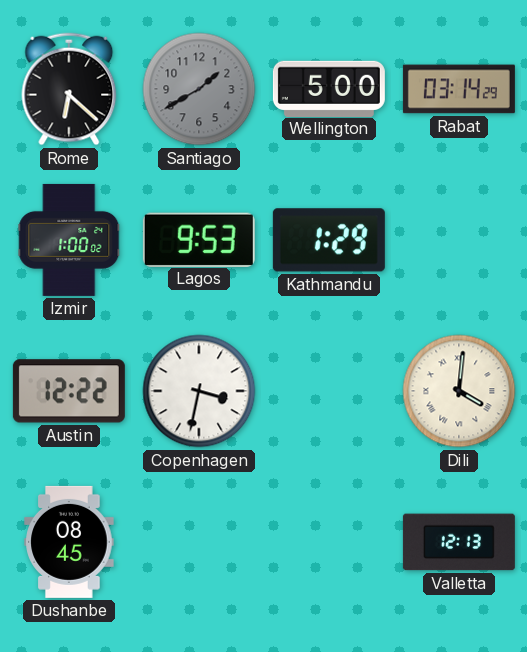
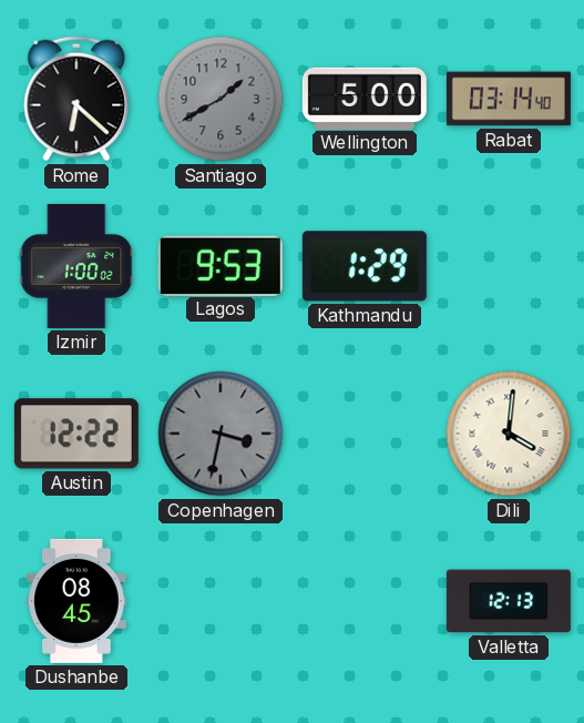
Rabat: 03:14:29 -> 03:14:40 (509, 99)
Copenhagen dial: white -> grey (221, 434)
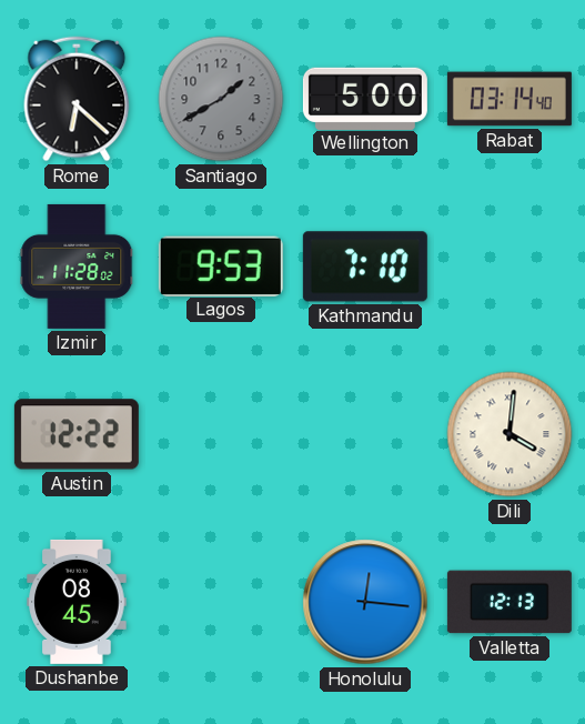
Izmir: 1:00 -> 11:28 (77, 267)
Kathmandu: 1:29 -> 7:10 (365, 267)
Copenhagen: 3:32 -> none (221, 434)
Honolulu: none -> 12:16 (365, 602)
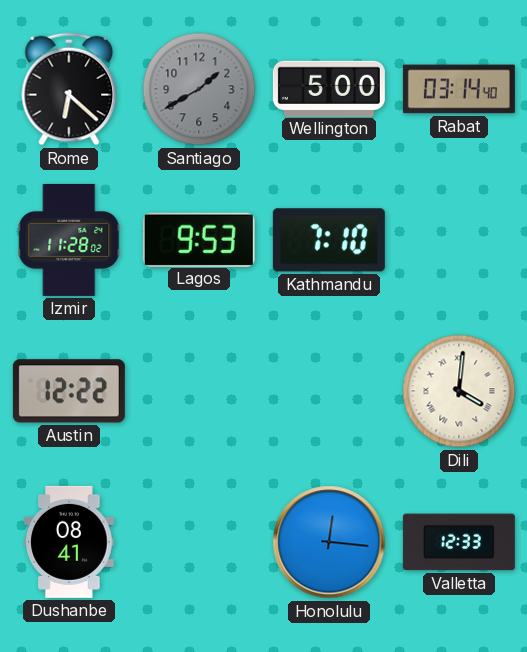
Dushanbe: 08:45 -> 08:41 (69, 542)
Valletta: 12:13 -> 12:33 (459, 542)
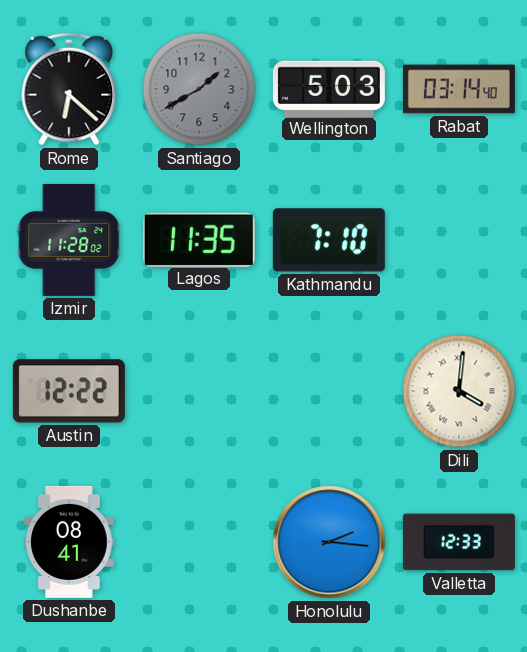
Wellington: 5:00 -> 5:03 (329, 88)
Lagos: 9:53 -> 11:35 (199, 239)
Honolulu: 12:16 -> 2:16 (329, 542)
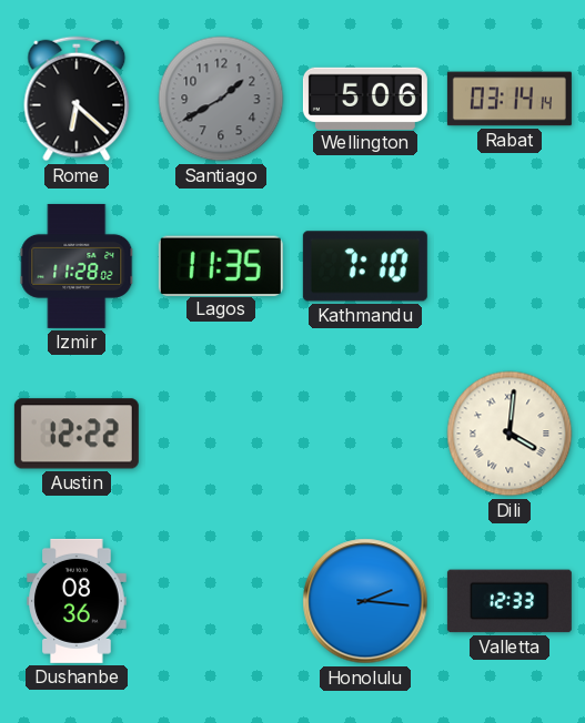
Wellington: 5:03 -> 5:06 (365, 98)
Rabat: 03:14:40 -> 03:14:14 (510, 99)
Dushanbe: 08:41 -> 08:36 (77, 601)
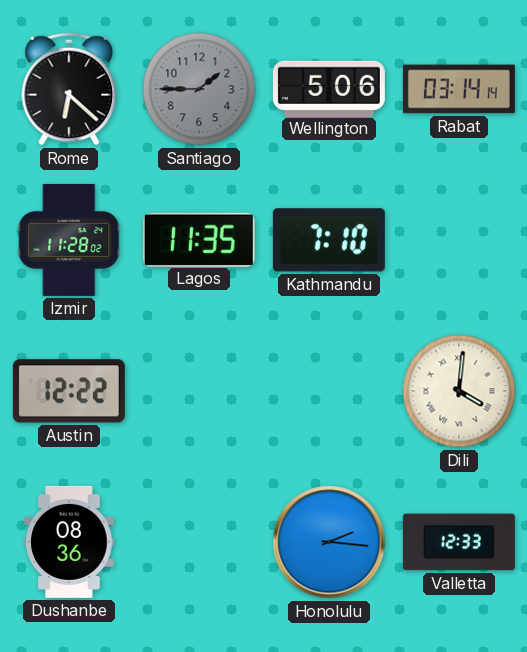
Santiago: 1:40 -> 1:45 (199, 89)
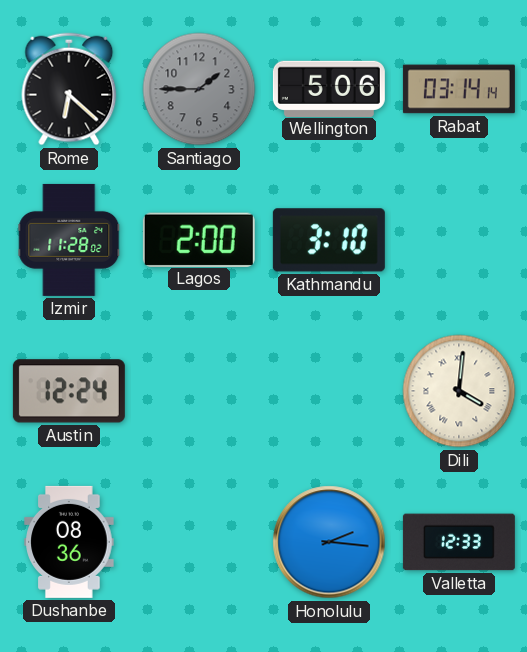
Lagos: 11:35 -> 2:00 (199, 239)
Kathmandu: 7:10 -> 3:10 (329, 240)
Austin: 12:22 -> 12:24 (69, 391)
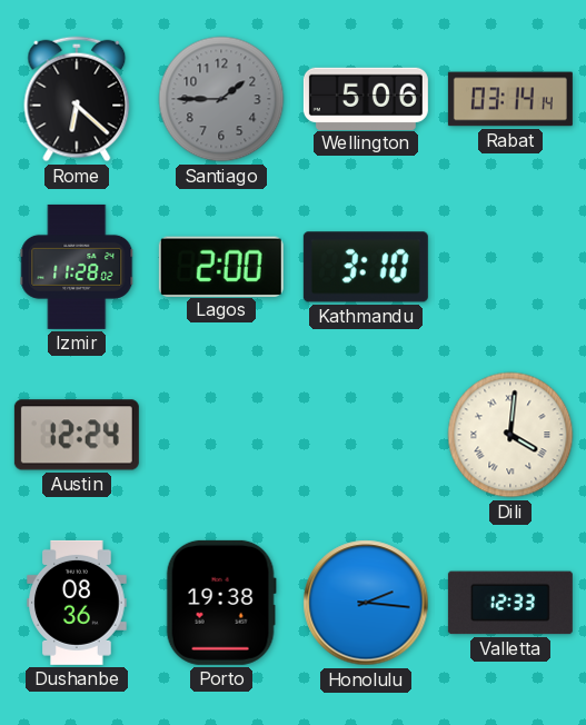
Porto: none -> 19:38 (221, 603)
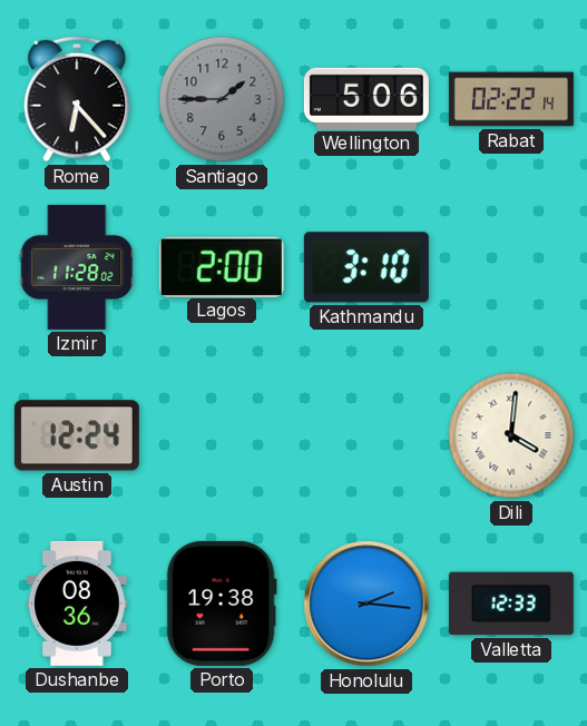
Rome: 6:22 -> 6:23 (77, 99)
Rabat: 03:14 -> 02:22 (511, 99)
